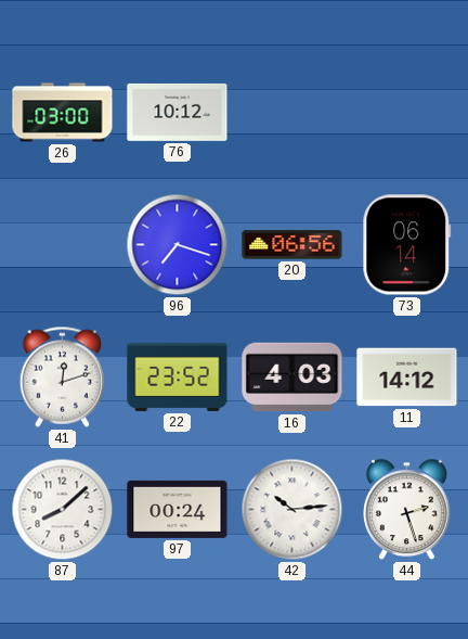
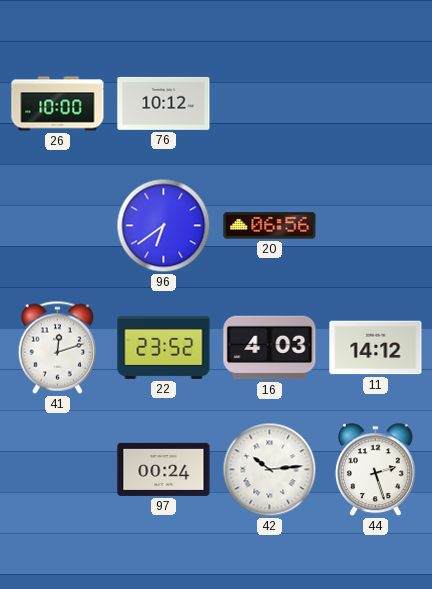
26: 03:00 -> 10:00 (58, 104)
96: 7:18 -> 6:39 (164, 226)
73: 06:14 -> none (407, 245)
87: 8:08 -> none (63, 510)
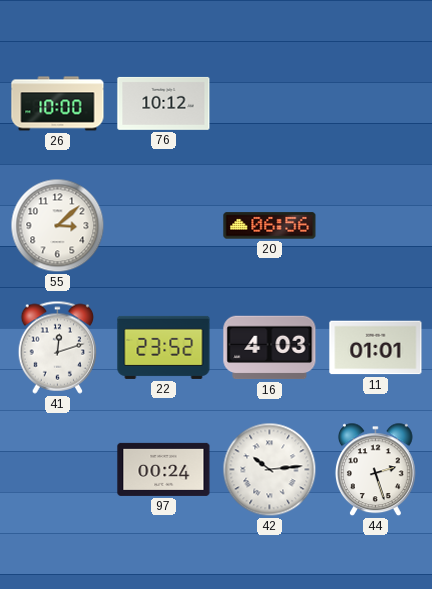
55: none -> 3:08 (58, 226)
96: 6:39 -> none (164, 226)
11: 14:12 -> 01:01 (376, 348)
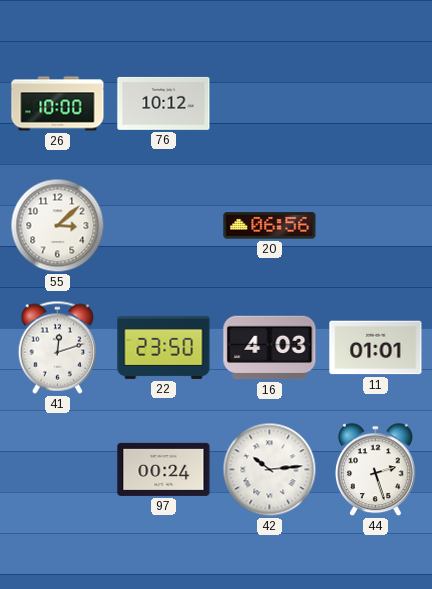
22: 23:52 -> 23:50 (164, 347)
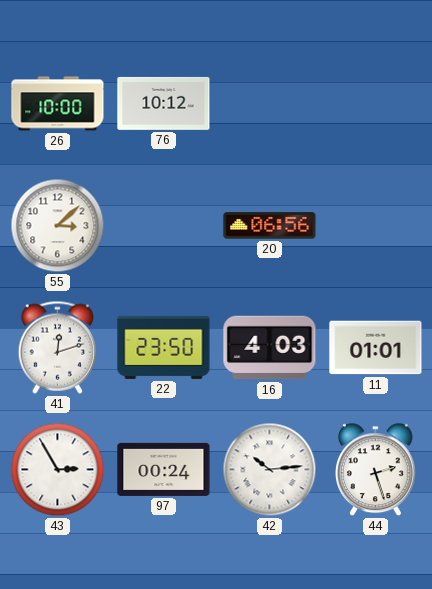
43: none -> 2:55 (58, 470)
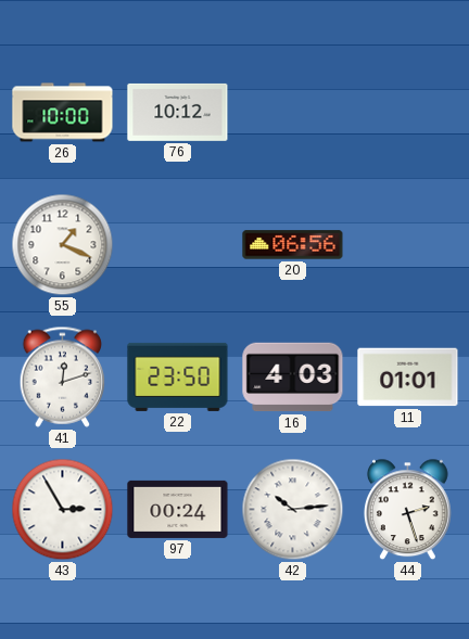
55: 3:08 -> 1:19 (63, 245)
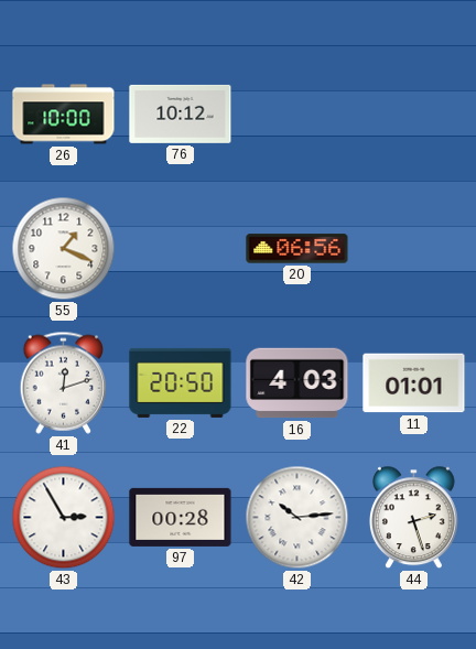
22: 23:50 -> 20:50 (181, 382)
97: 00:24 -> 00:28 (181, 517)
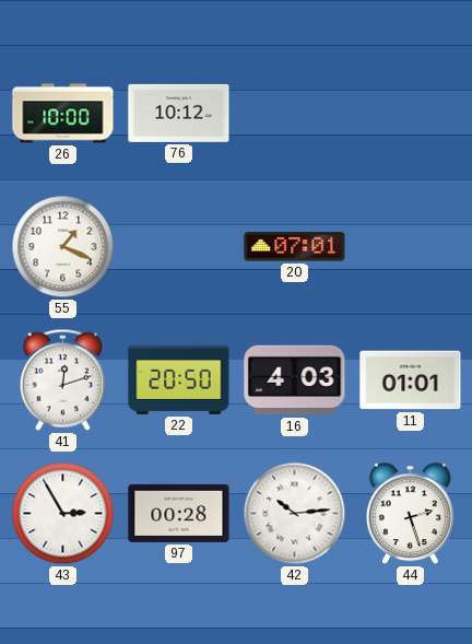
20: 06:56 -> 07:01 (295, 247)
